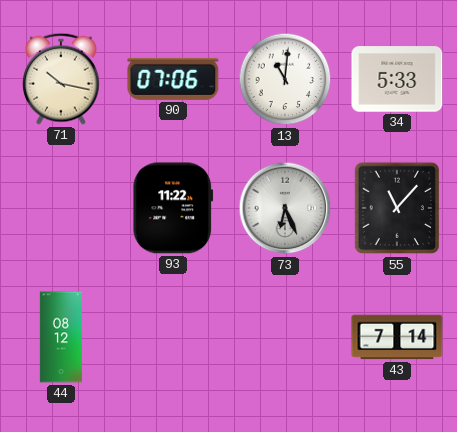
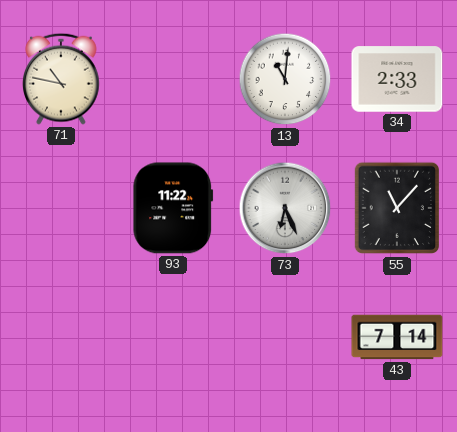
71: 10:17 -> 10:47 (62, 79)
90: 07:06 -> none (173, 79)
34: 5:33 -> 2:33 (397, 79)
44: 08:12 -> none (61, 337)
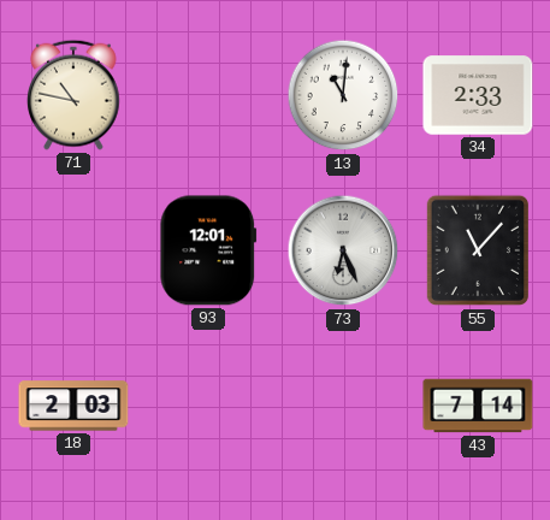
93: 11:22 -> 12:01 (208, 250)
18: none -> 2:03 (73, 406)
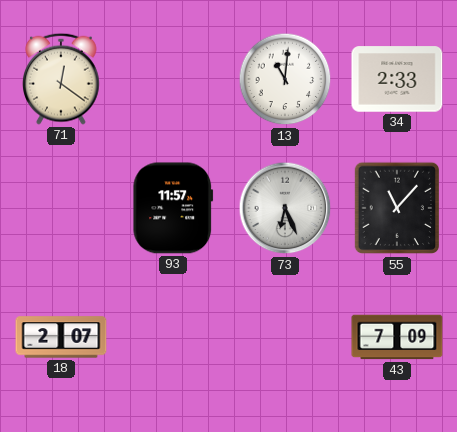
71: 10:47 -> 12:21 (62, 79)
93: 12:01 -> 11:57 (173, 208)
18: 2:03 -> 2:07 (61, 337)
43: 7:14 -> 7:09 (397, 337)
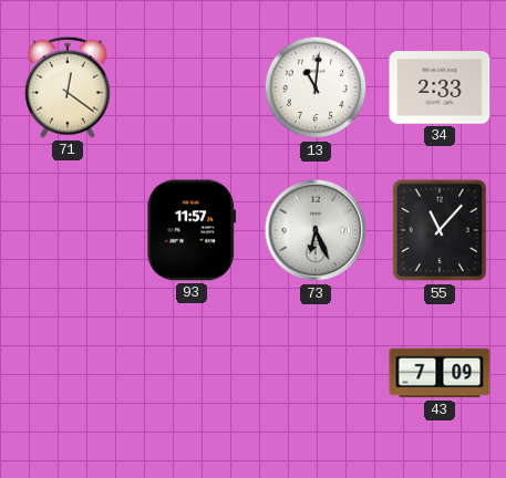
18: 2:07 -> none (61, 337)
